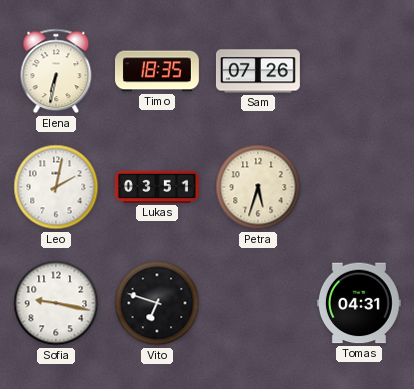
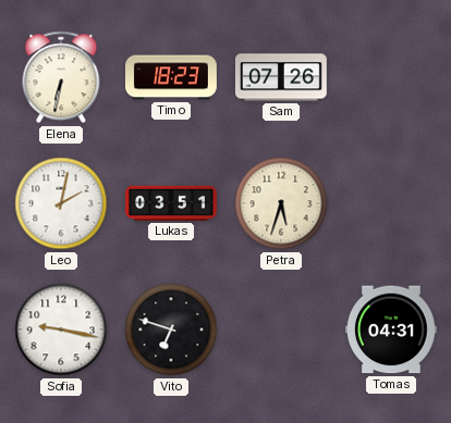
Timo: 18:35 -> 18:23 (172, 77)
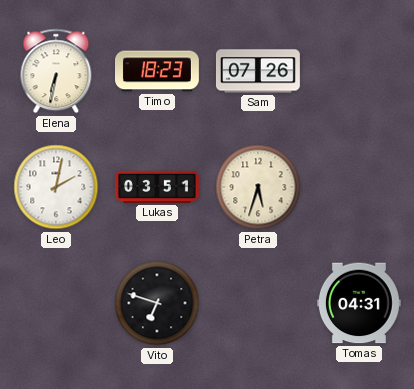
Sofia: 9:17 -> none (61, 329)
